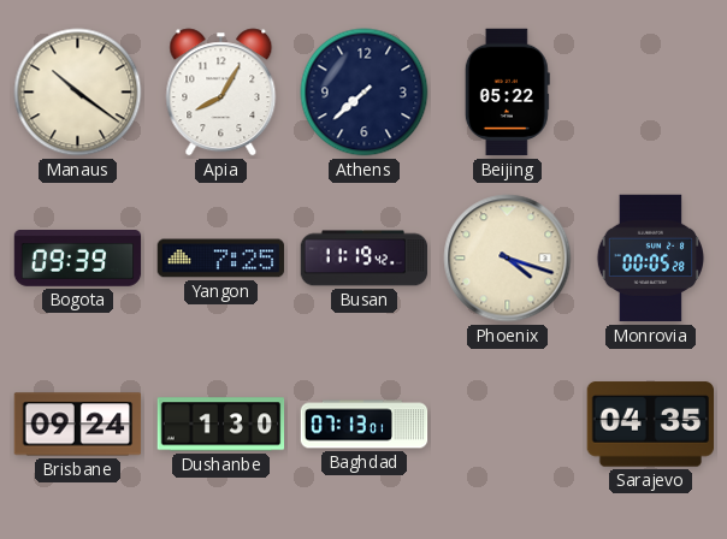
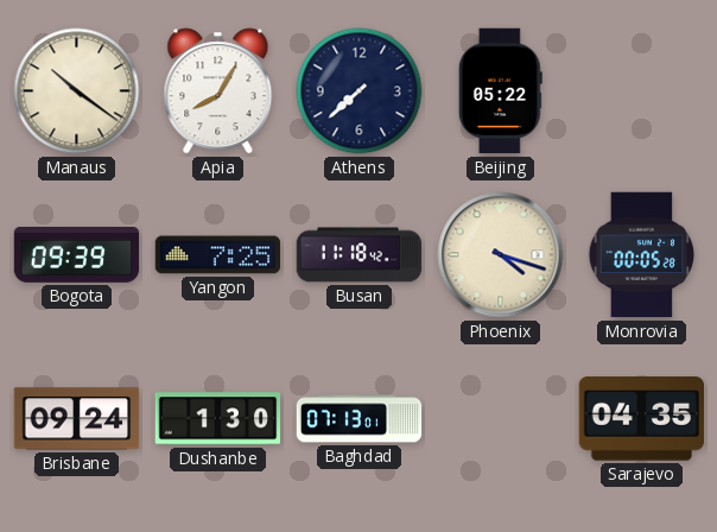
Busan: 11:19 -> 11:18 (360, 255)
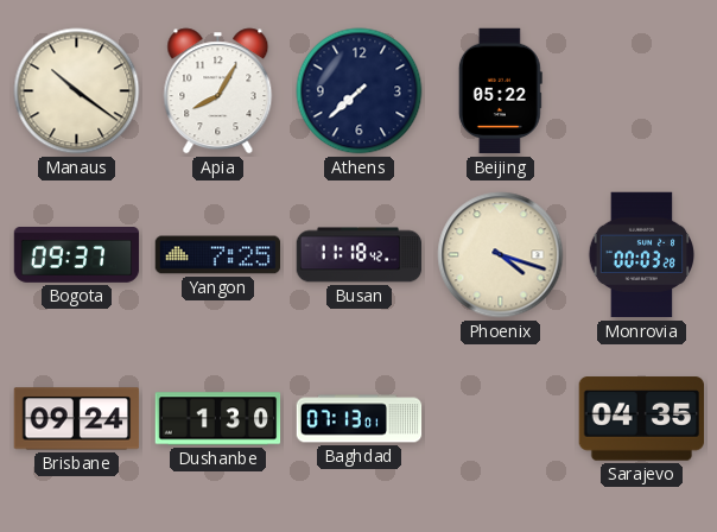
Bogota: 09:39 -> 09:37 (77, 255)
Monrovia: 00:05 -> 00:03 (642, 255)
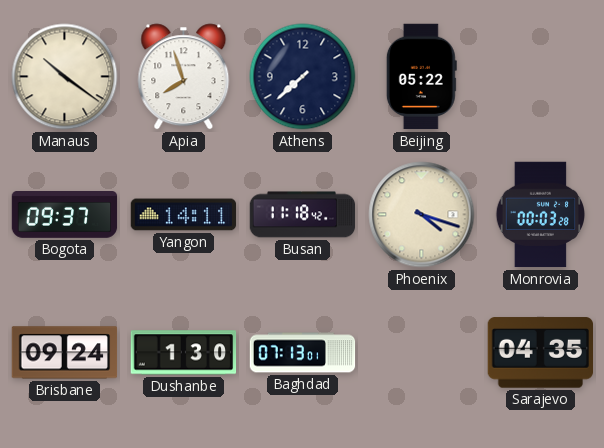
Apia: 8:05 -> 7:57 (184, 77)
Yangon: 7:25 -> 14:11 (184, 215)
